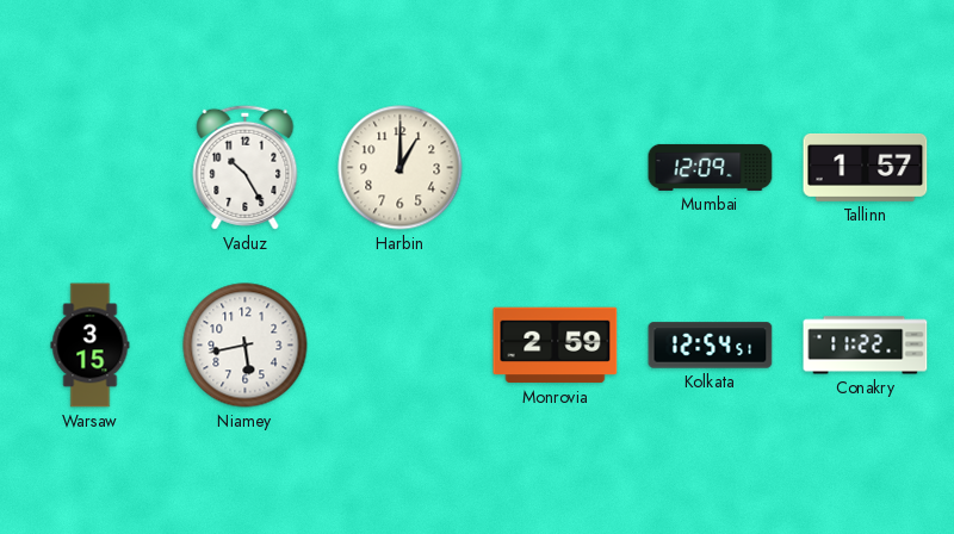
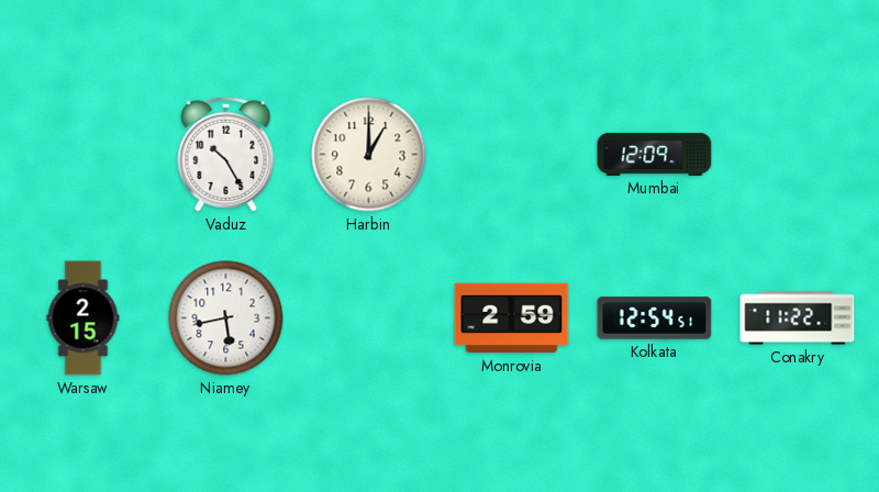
Tallinn: 1:57 -> none (866, 167)
Warsaw: 3:15 -> 2:15 (84, 318)
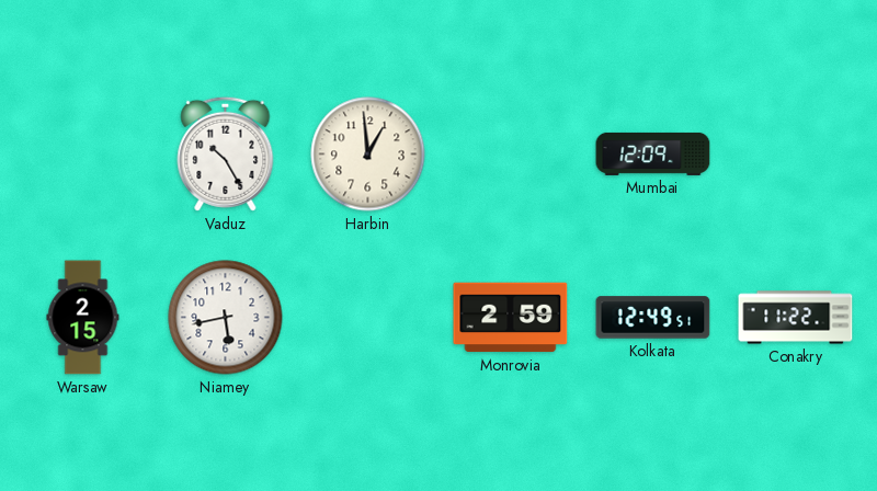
Harbin: 1:00 -> 12:59 (368, 155)
Kolkata: 12:54 -> 12:49 (653, 318)
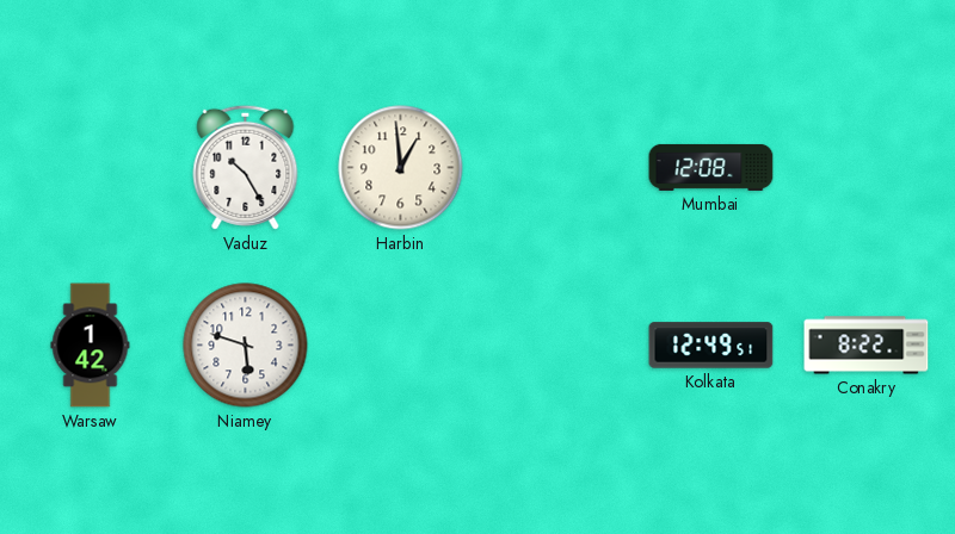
Mumbai: 12:09 -> 12:08 (711, 167)
Warsaw: 2:15 -> 1:42 (91, 346)
Niamey: 5:43 -> 5:48 (246, 346)
Monrovia: 2:59 -> none (511, 318)
Conakry: 11:22 -> 8:22 (867, 346)
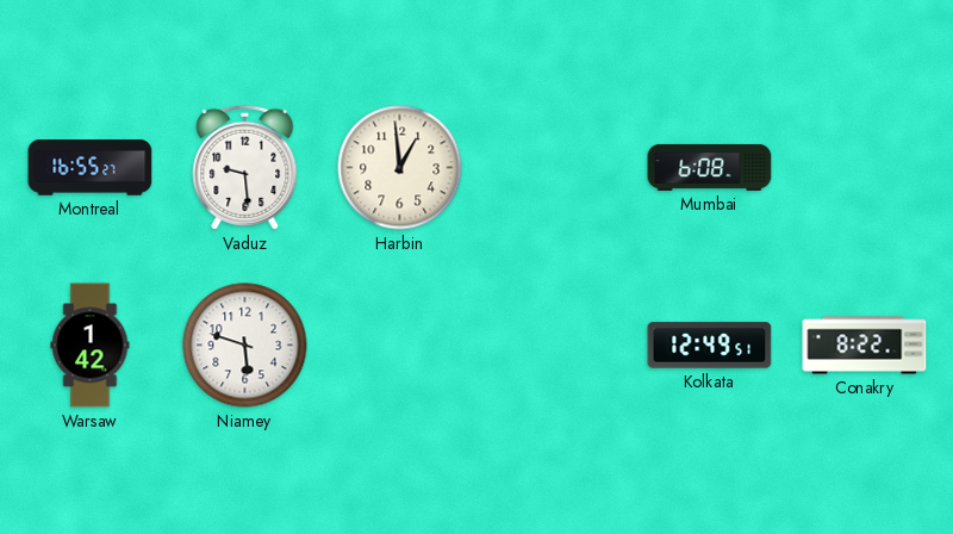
Montreal: none -> 16:55 (91, 168)
Vaduz: 10:25 -> 9:29 (245, 167)
Mumbai: 12:08 -> 6:08 (710, 167)
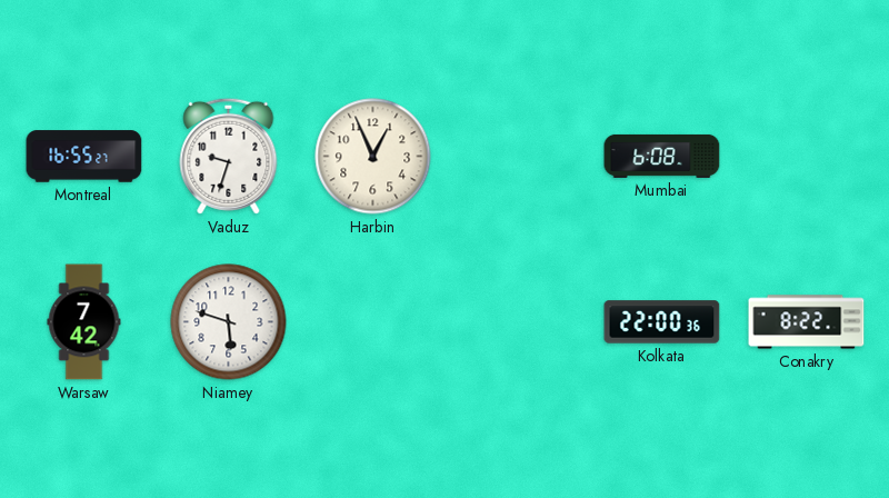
Vaduz: 9:29 -> 9:33 (229, 156)
Harbin: 12:59 -> 12:56 (373, 157)
Warsaw: 1:42 -> 7:42 (84, 322)
Kolkata: 12:49 -> 22:00 (662, 322)
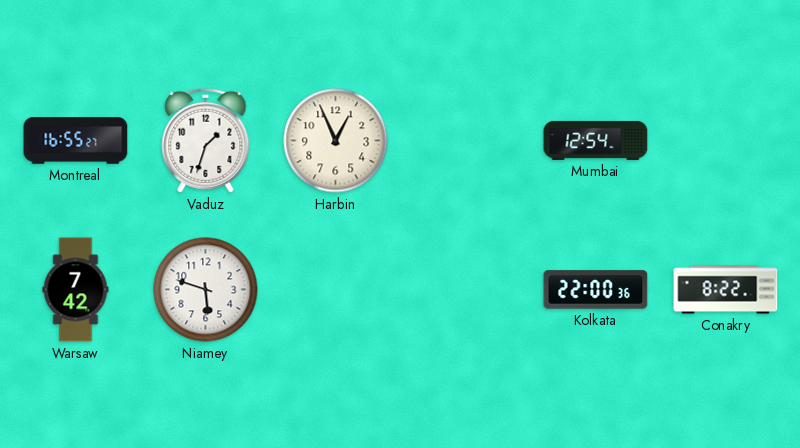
Vaduz: 9:33 -> 1:33 (206, 140)
Mumbai: 6:08 -> 12:54 (596, 140)
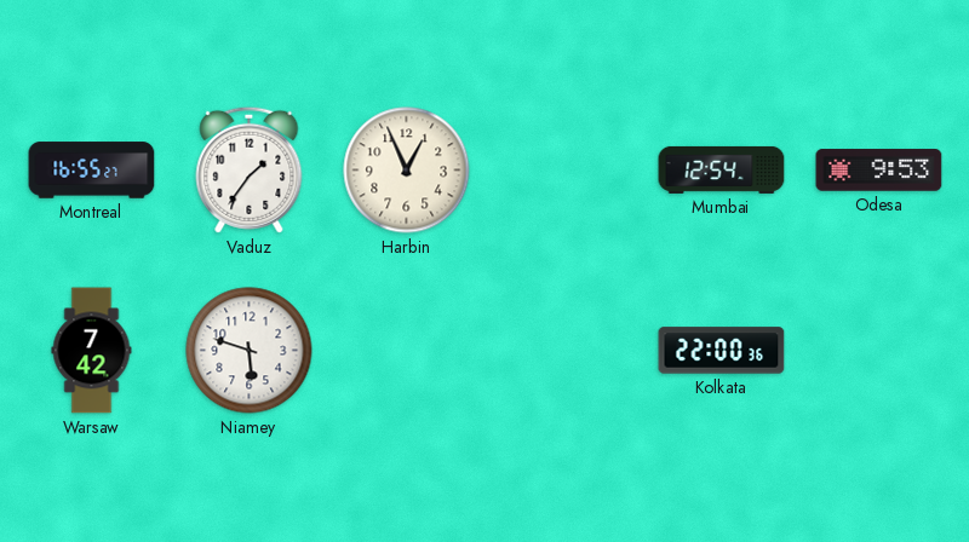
Vaduz: 1:33 -> 1:36 (250, 169)
Odesa: none -> 9:53 (879, 171)
Conakry: 8:22 -> none (726, 290)
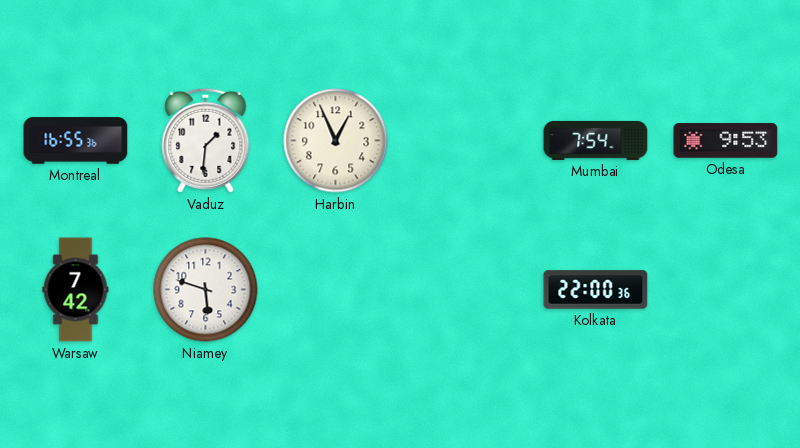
Montreal: 16:55:27 -> 16:55:36 (76, 141)
Vaduz: 1:36 -> 1:31 (206, 140)
Mumbai: 12:54 -> 7:54 (596, 140)
